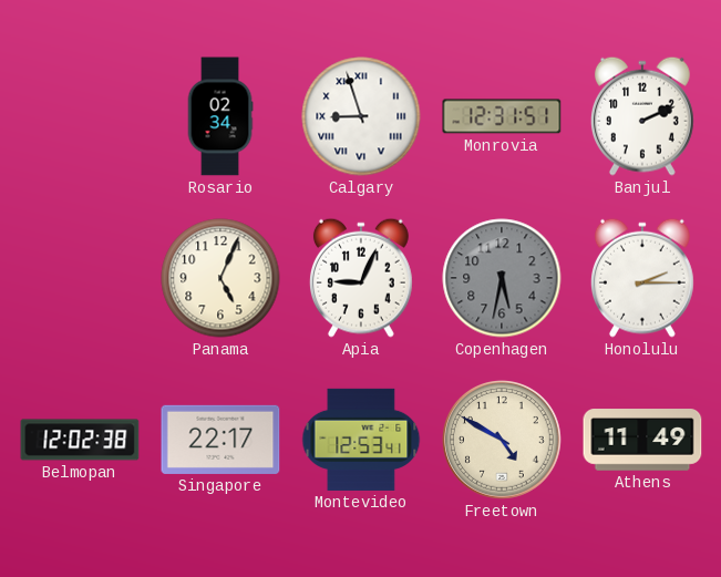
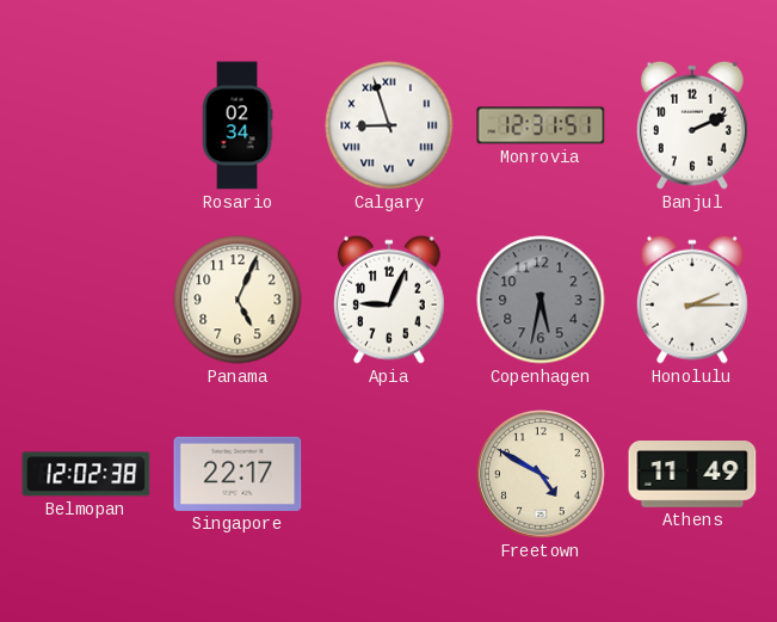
Montevideo: 12:53 -> none (361, 440)
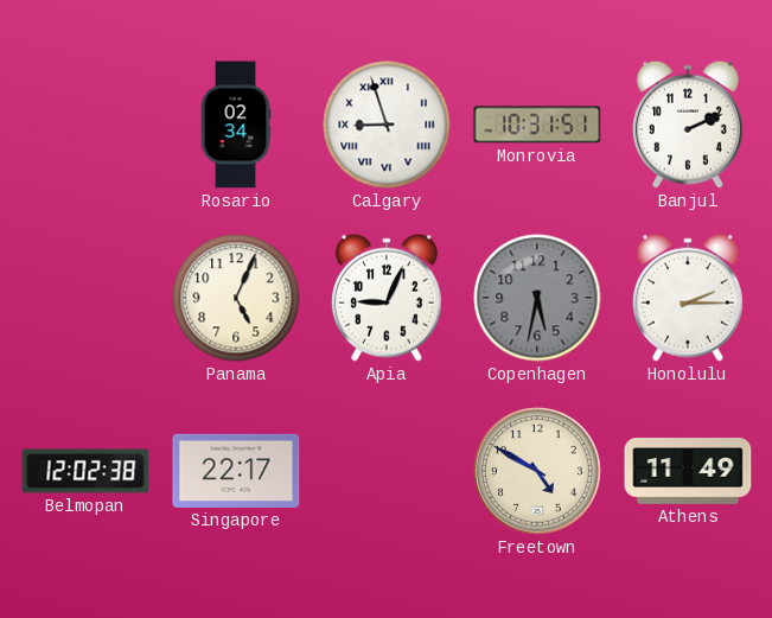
Monrovia: 12:31 -> 10:31 (537, 125)
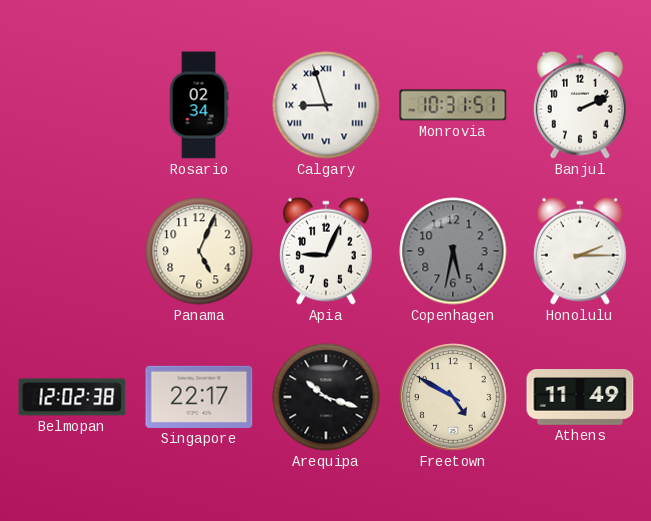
Arequipa: none -> 10:18 (326, 397)
